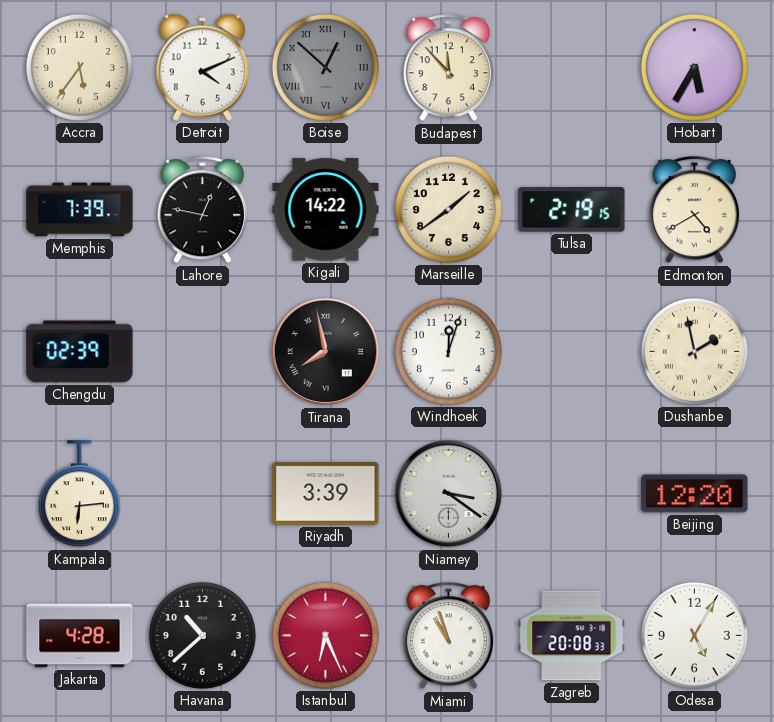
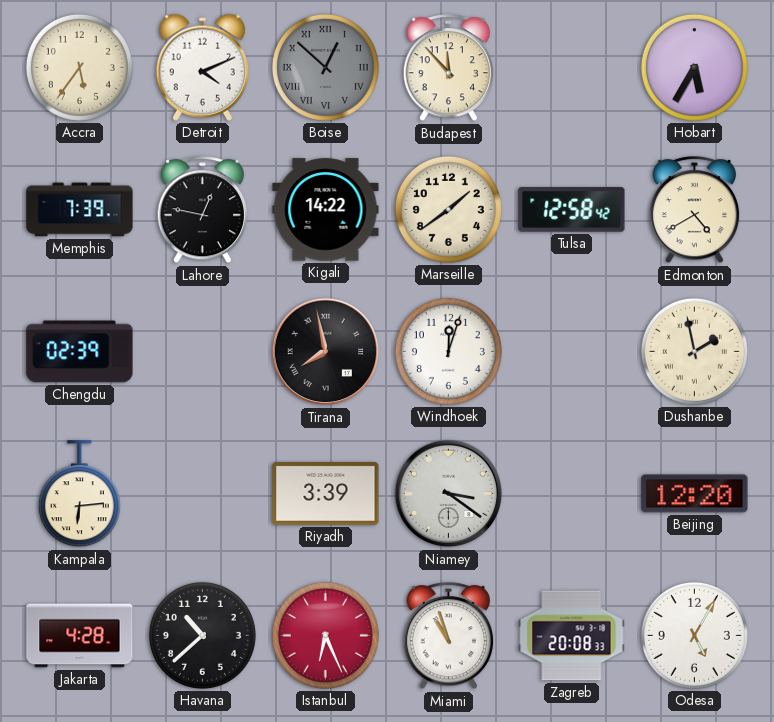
Tulsa: 2:19 -> 12:58 (572, 210)
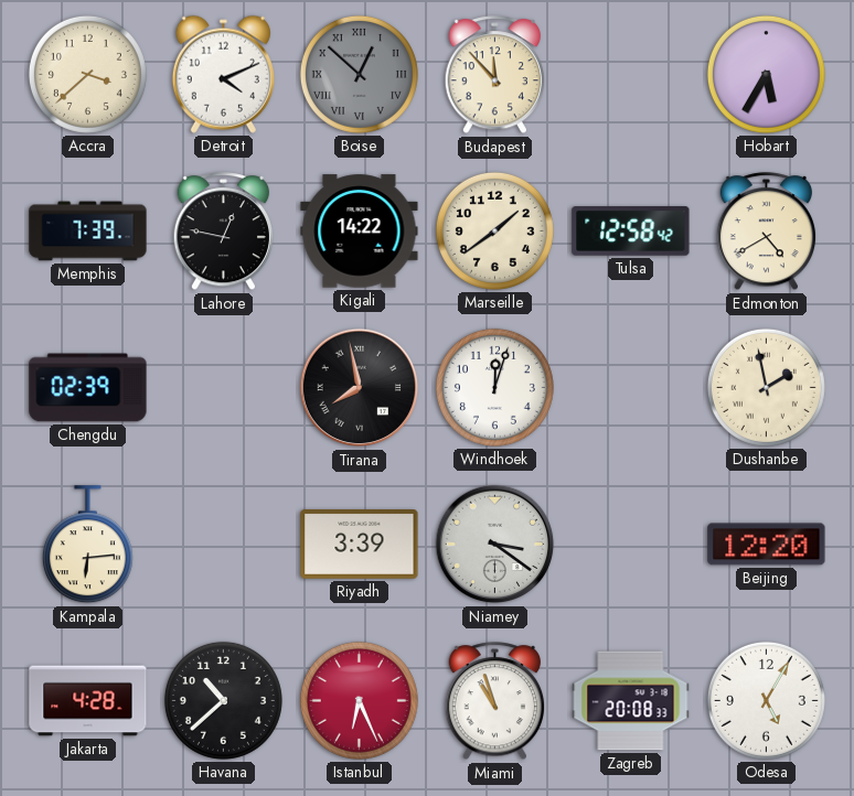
Accra: 5:36 -> 3:38 (87, 74)
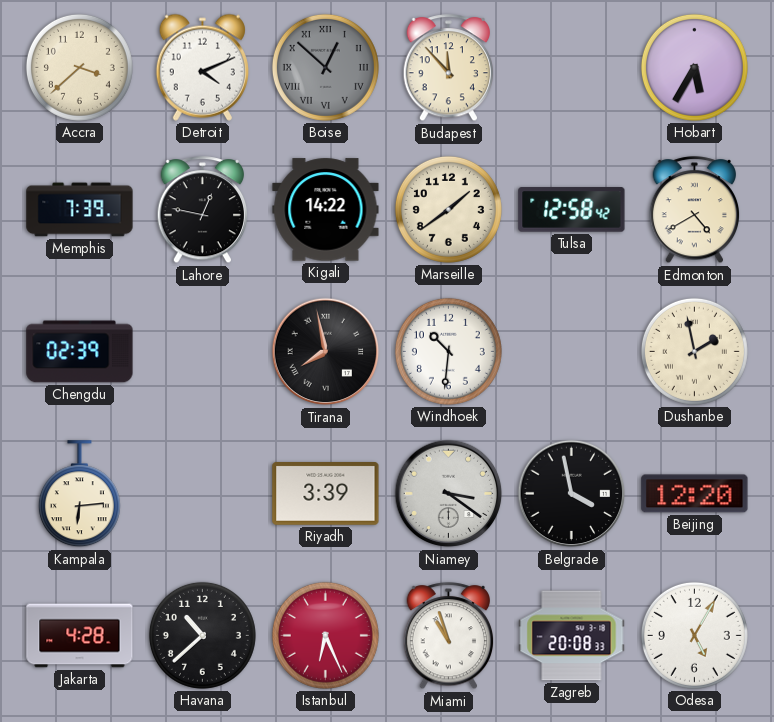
Windhoek: 12:03 -> 10:31 (448, 351)
Belgrade: none -> 3:58 (572, 494)
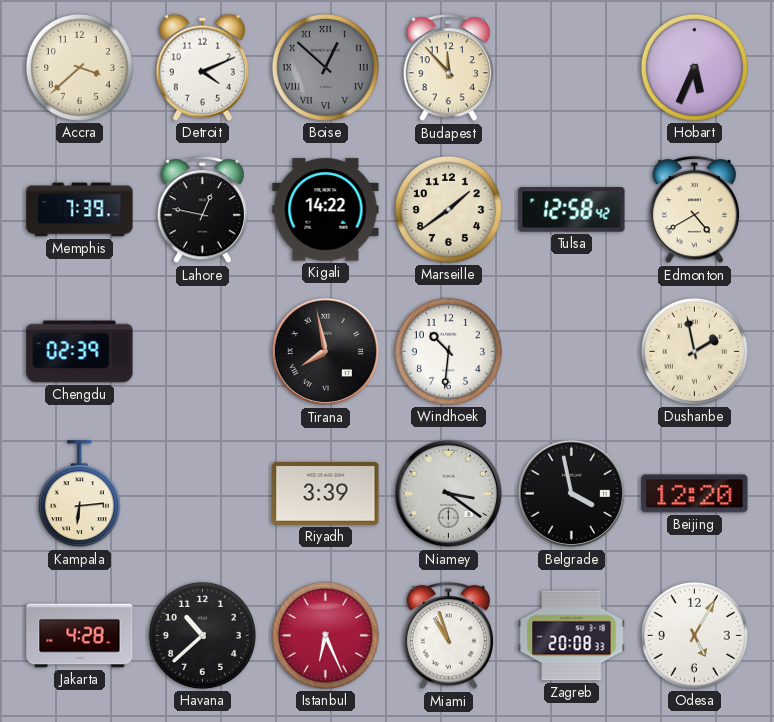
Hobart: 5:35 -> 5:34 (694, 67)
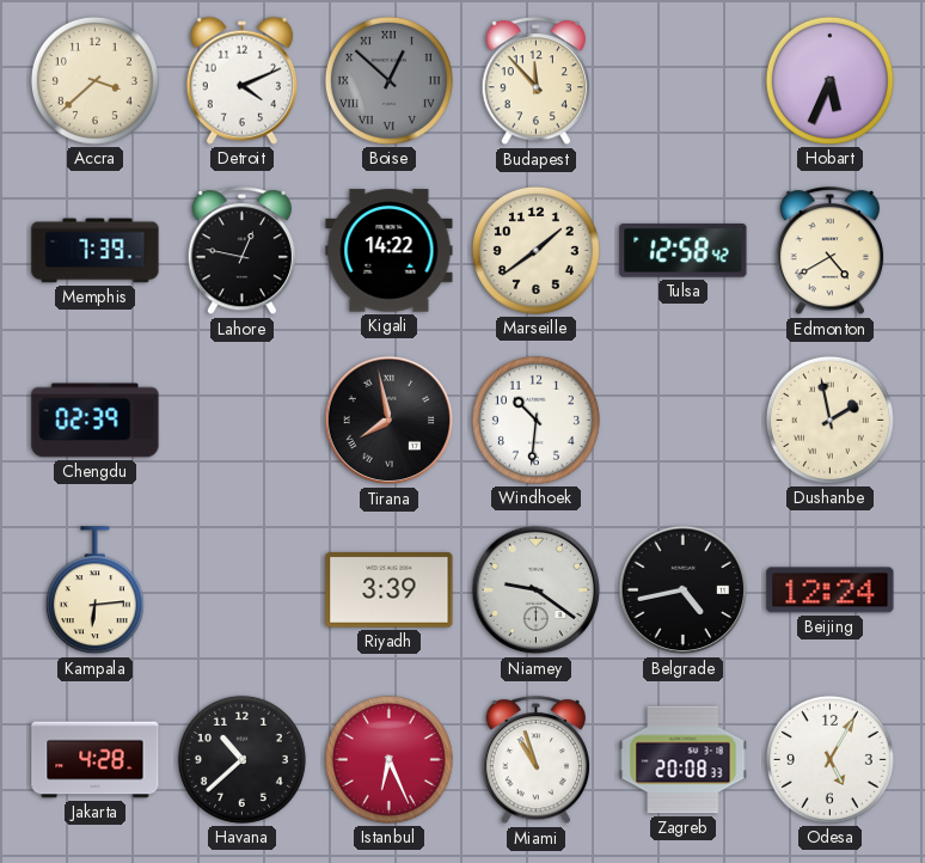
Niamey: 3:21 -> 9:21 (537, 590)
Belgrade: 3:58 -> 4:43 (684, 590)
Beijing: 12:20 -> 12:24 (831, 590)
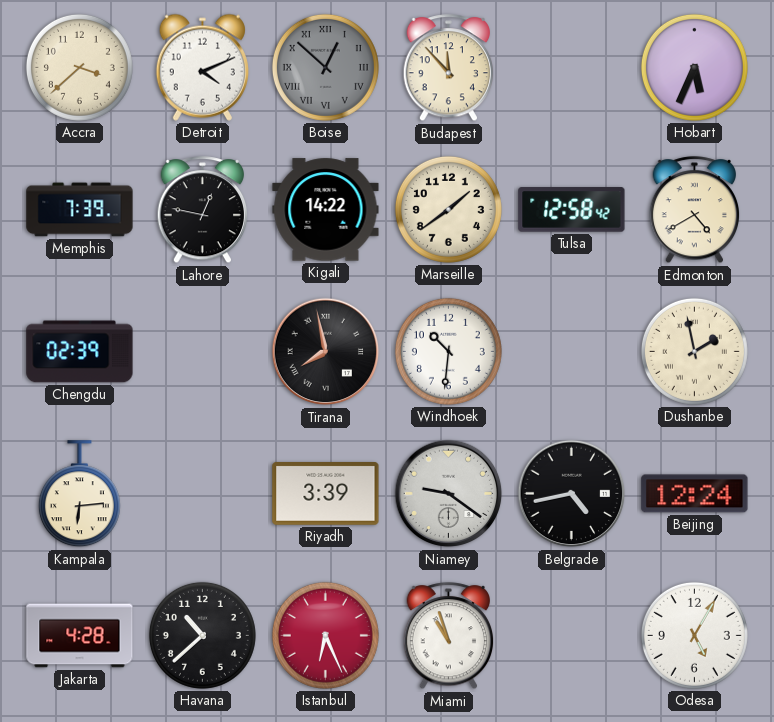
Zagreb: 20:08 -> none (684, 760)
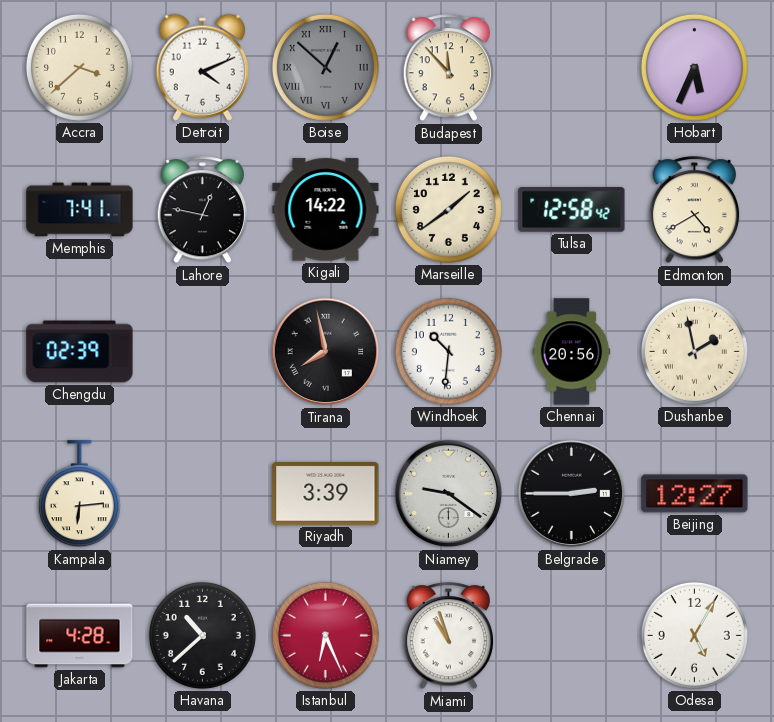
Memphis: 7:39 -> 7:41 (80, 210)
Chennai: none -> 20:56 (572, 352)
Belgrade: 4:43 -> 2:45 (572, 494)
Beijing: 12:24 -> 12:27 (695, 494)
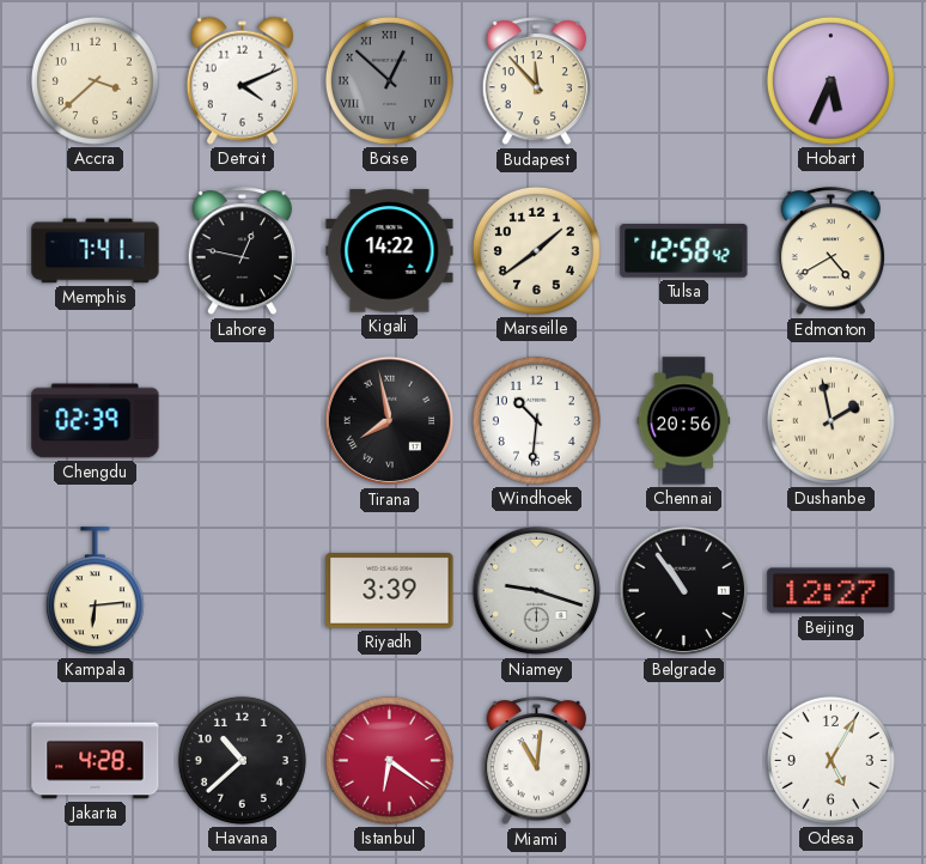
Niamey: 9:21 -> 9:18 (537, 591)
Belgrade: 2:45 -> 10:54 (684, 591)
Istanbul: 6:26 -> 6:21 (389, 760)
Miami: 10:57 -> 11:01 (537, 761)
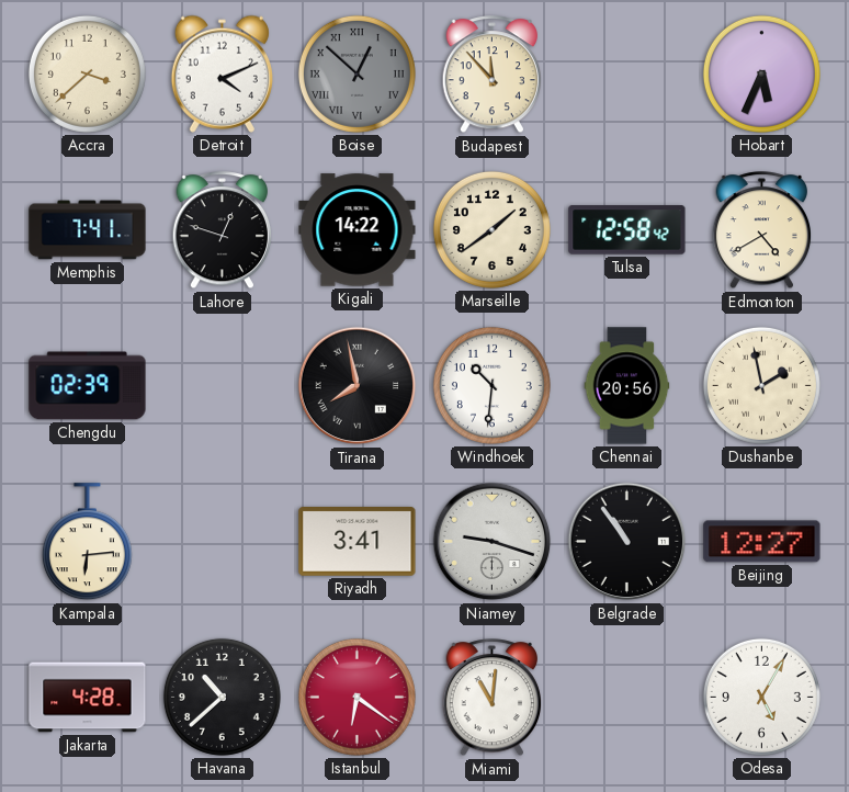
Lahore: 12:47 -> 12:48 (223, 230)
Riyadh: 3:39 -> 3:41 (358, 542)
